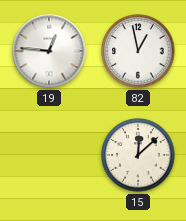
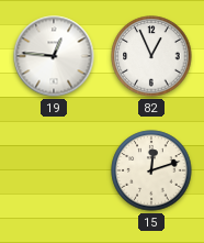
82: 12:58 -> 12:56 (151, 56)
15: 12:08 -> 12:12 (151, 170)
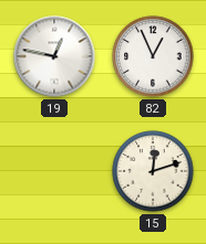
19: 12:46 -> 12:47 (54, 56)
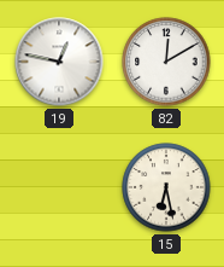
82: 12:56 -> 12:10 (166, 62)
15: 12:12 -> 6:28 (166, 187)
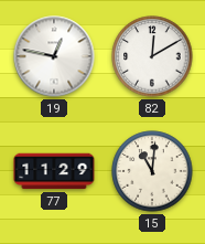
77: none -> 11:29 (54, 171)
15: 6:28 -> 11:01 (152, 171)
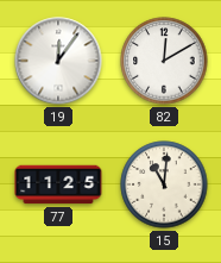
19: 12:47 -> 12:06 (58, 61)
77: 11:29 -> 11:25 (58, 184)
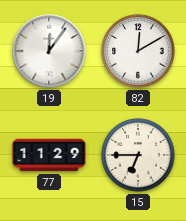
77: 11:25 -> 11:29 (49, 155)
15: 11:01 -> 6:45 (138, 155)
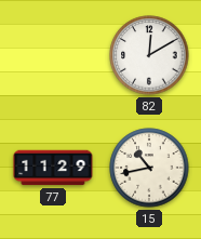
19: 12:06 -> none (49, 51)
15: 6:45 -> 10:43 (149, 168)
